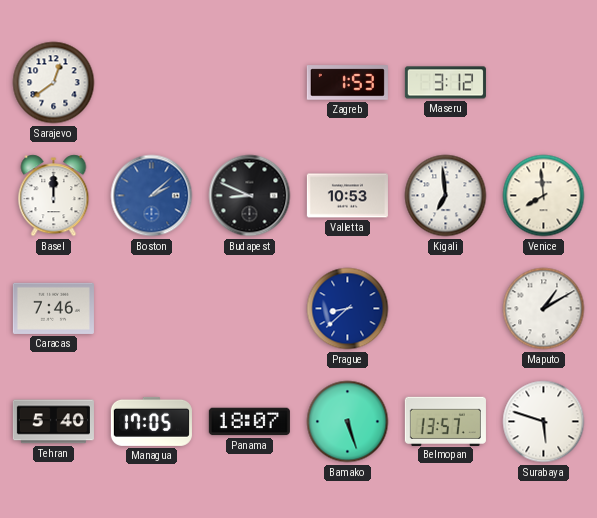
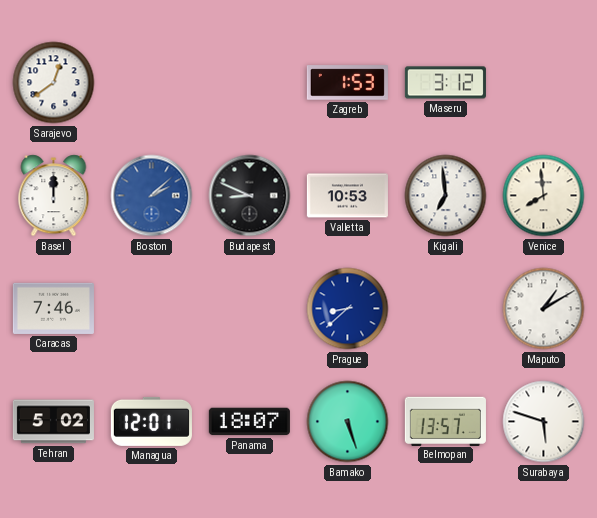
Tehran: 5:40 -> 5:02 (53, 422)
Managua: 17:05 -> 12:01 (151, 421)
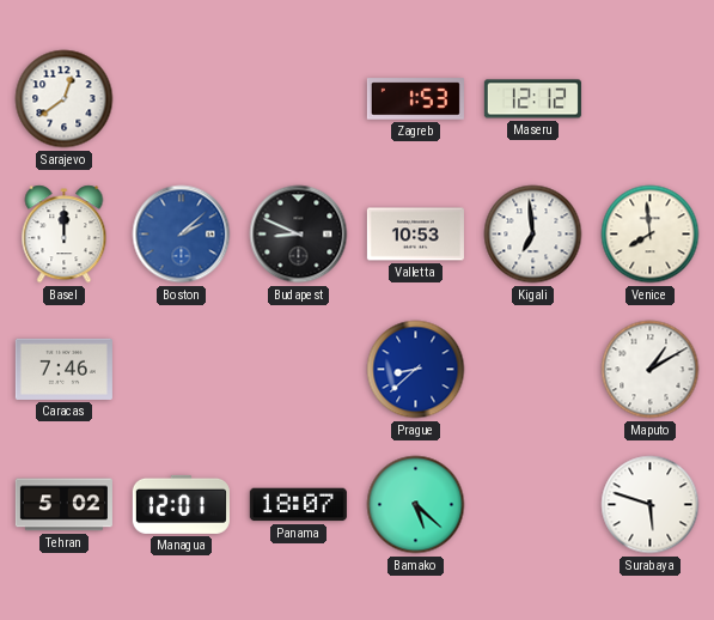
Maseru: 3:12 -> 12:12 (532, 99)
Bamako: 5:27 -> 5:22 (416, 505)
Belmopan: 13:57 -> none (445, 421)
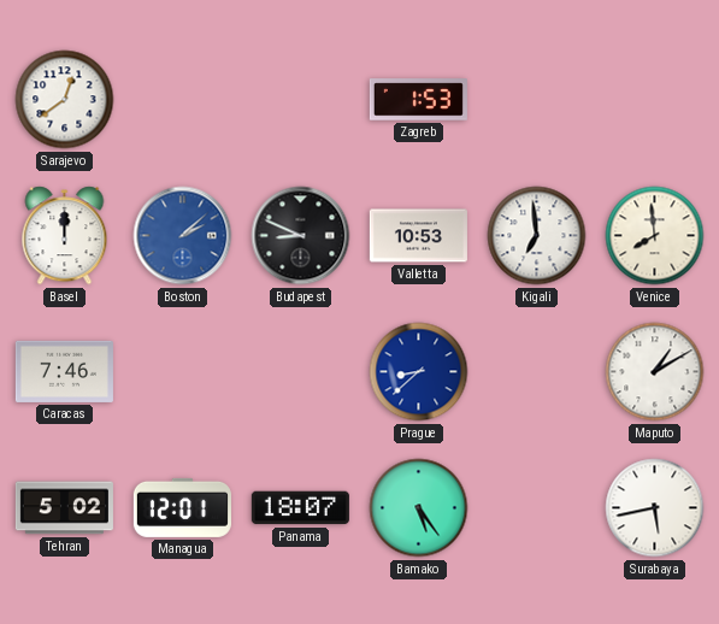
Maseru: 12:12 -> none (532, 99)
Bamako: 5:22 -> 5:24 (419, 508)
Surabaya: 5:48 -> 5:43 (655, 508)
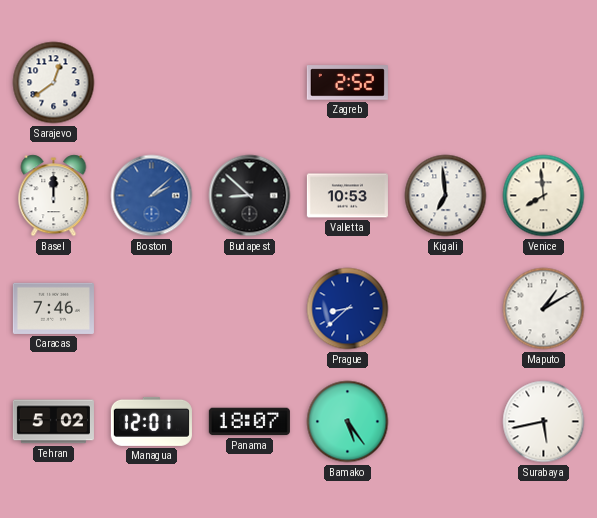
Zagreb: 1:53 -> 2:52 (347, 83)
Budapest: 8:49 -> 8:52 (250, 196)
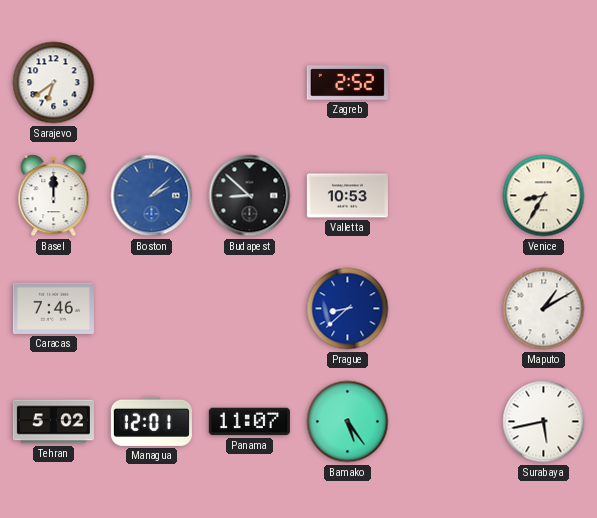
Sarajevo: 12:39 -> 6:39 (54, 83)
Kigali: 6:59 -> none (446, 196)
Venice: 7:59 -> 8:35 (544, 196)
Panama: 18:07 -> 11:07 (249, 422)
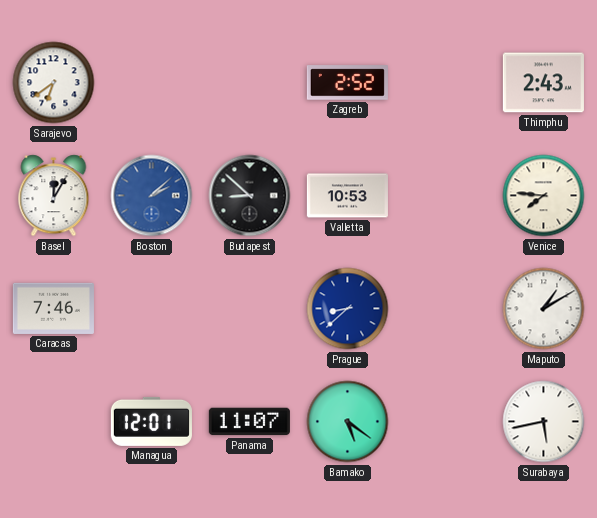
Thimphu: none -> 2:43 (543, 83)
Basel: 12:00 -> 12:05 (54, 196)
Venice: 8:35 -> 7:46 (544, 196)
Tehran: 5:02 -> none (53, 422)
Bamako: 5:24 -> 5:21 (348, 422)
